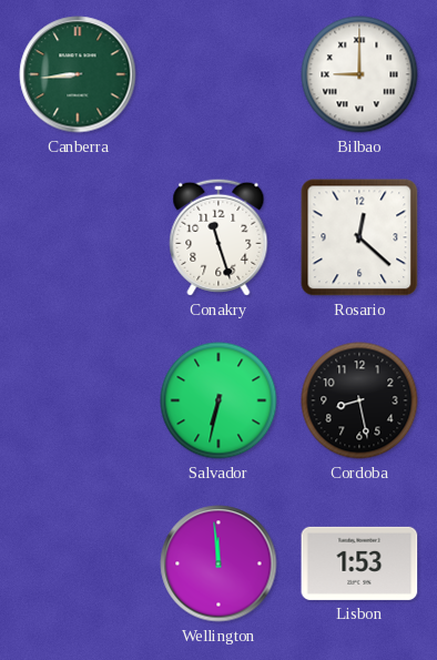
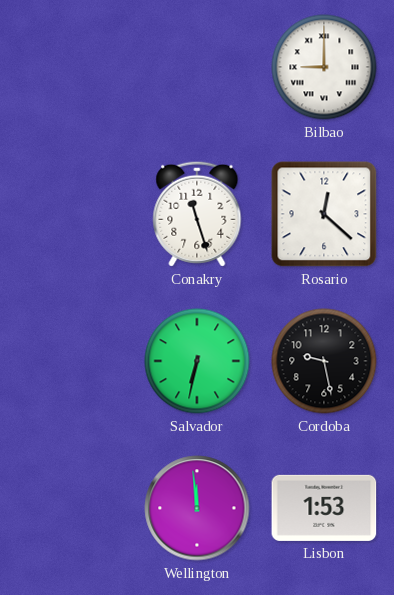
Canberra: 8:44 -> none (78, 74)
Cordoba: 8:28 -> 9:28 (324, 361)
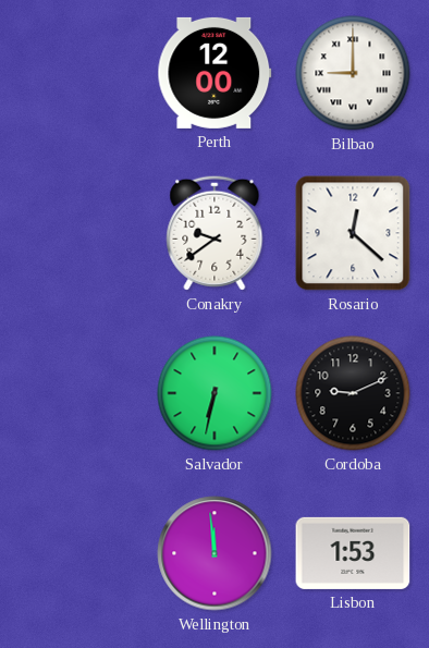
Perth: none -> 12:00 (214, 73)
Conakry: 11:27 -> 9:39 (214, 233)
Cordoba: 9:28 -> 9:11 (353, 393)
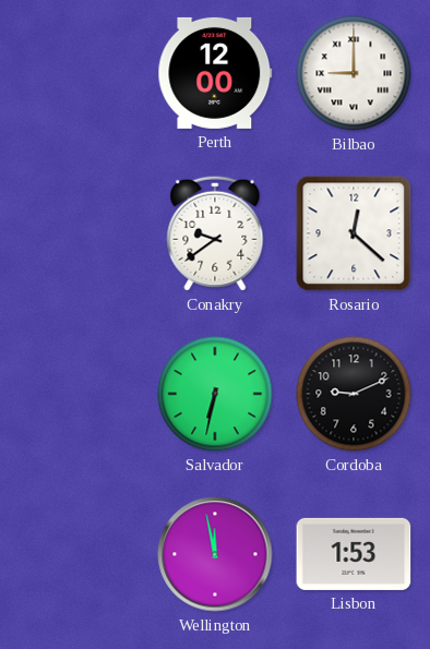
Wellington: 11:59 -> 11:58 (215, 554)
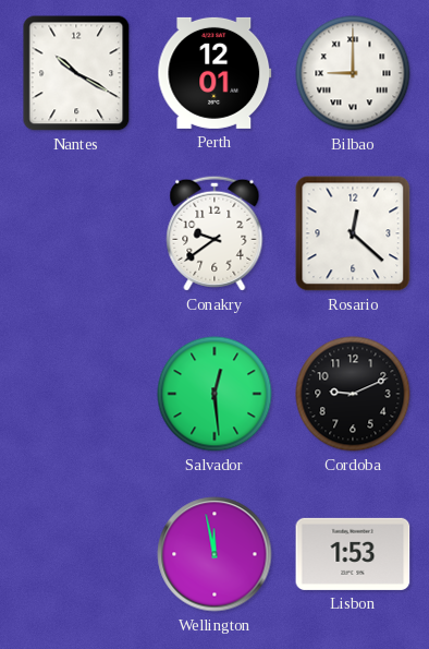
Nantes: none -> 10:20 (76, 73)
Perth: 12:00 -> 12:01 (214, 73)
Salvador: 6:32 -> 12:29 (214, 394)
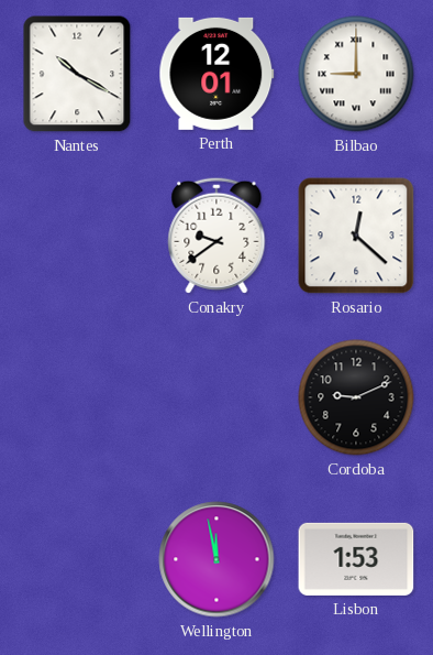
Salvador: 12:29 -> none (214, 394)
